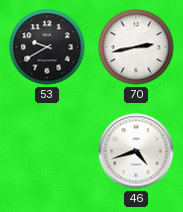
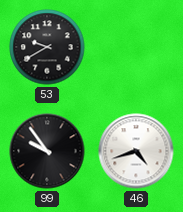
70: 2:43 -> none (136, 47)
99: none -> 9:54 (47, 151)
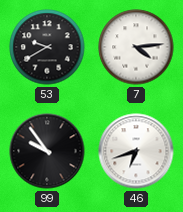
7: none -> 4:14 (136, 47)
46: 4:42 -> 6:42 (136, 151)
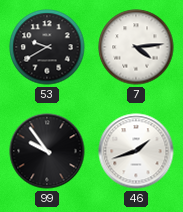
46: 6:42 -> 1:42 (136, 151)
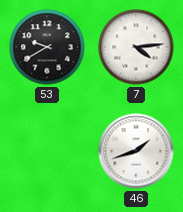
99: 9:54 -> none (47, 151)
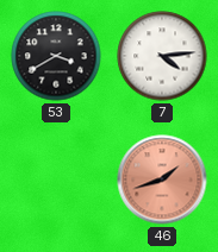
53: 9:40 -> 3:40 (56, 56)
46 dial: white -> salmon (162, 179)
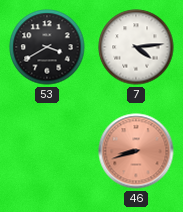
46: 1:42 -> 8:42 (136, 151)
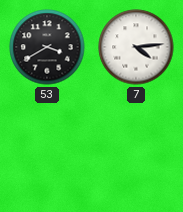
46: 8:42 -> none (136, 151)
